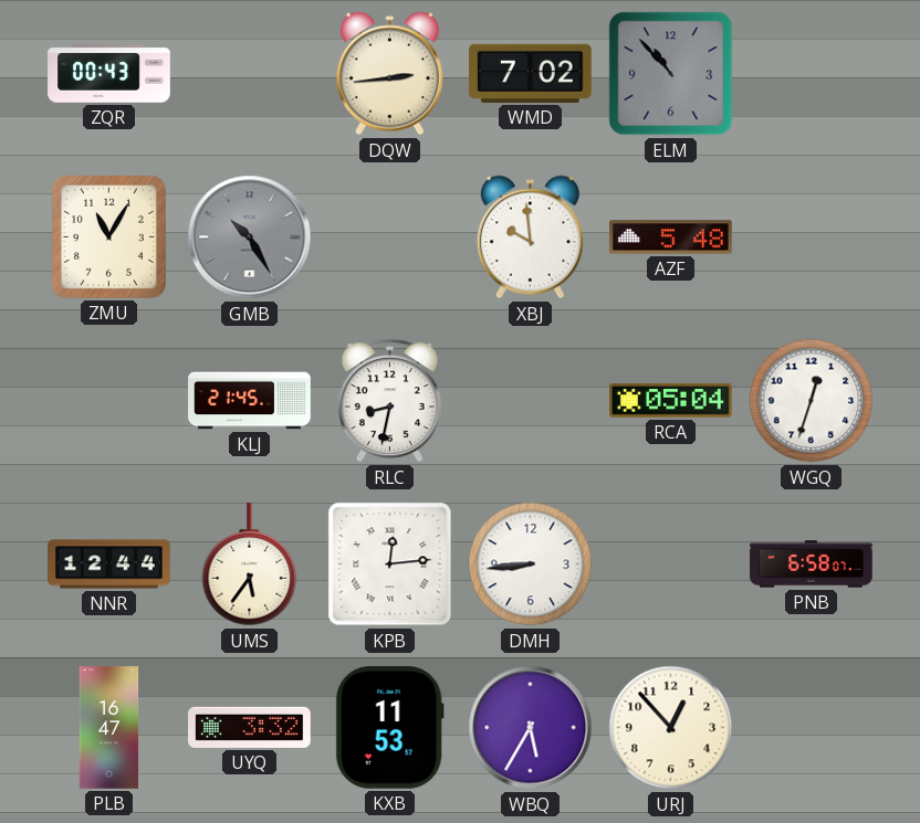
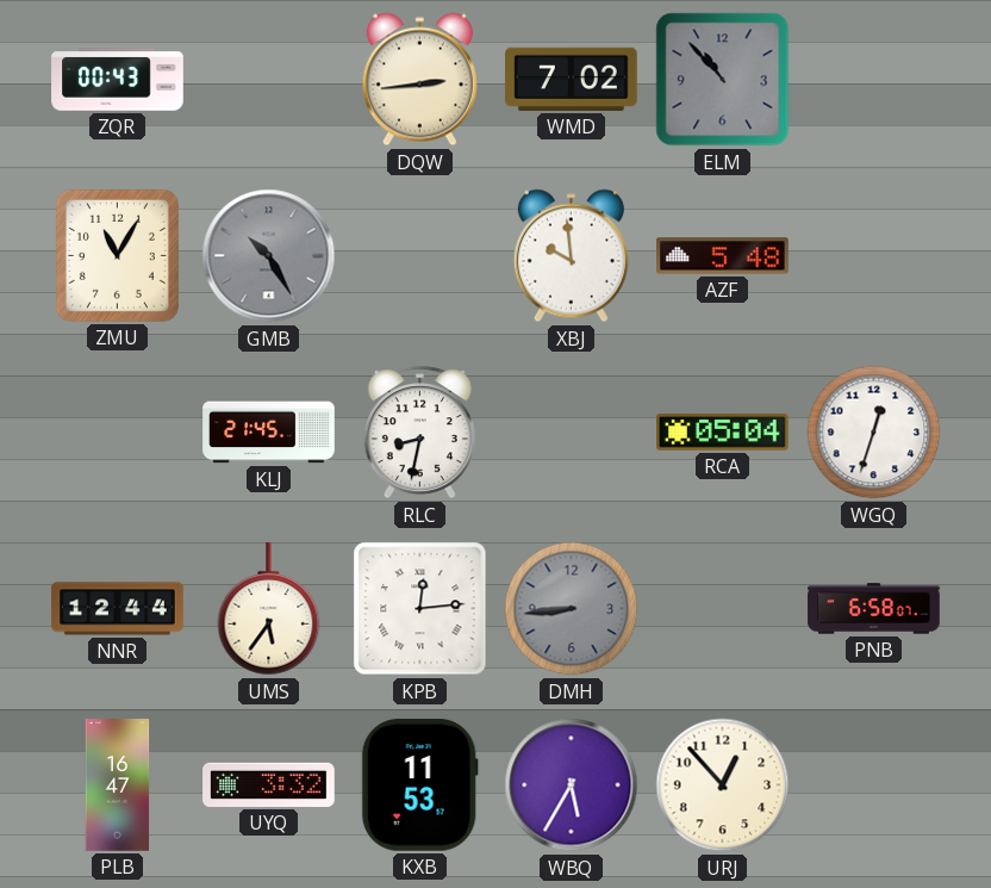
DMH dial: white -> grey (572, 609)
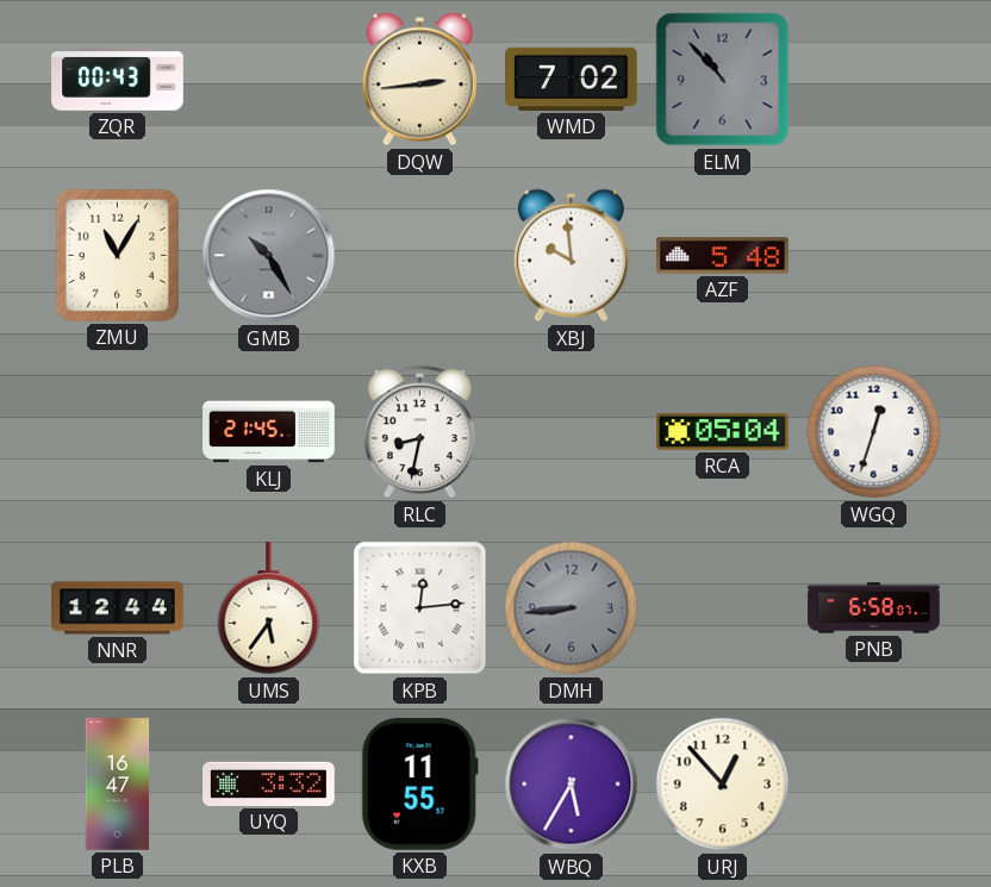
KXB: 11:53 -> 11:55 (419, 785)
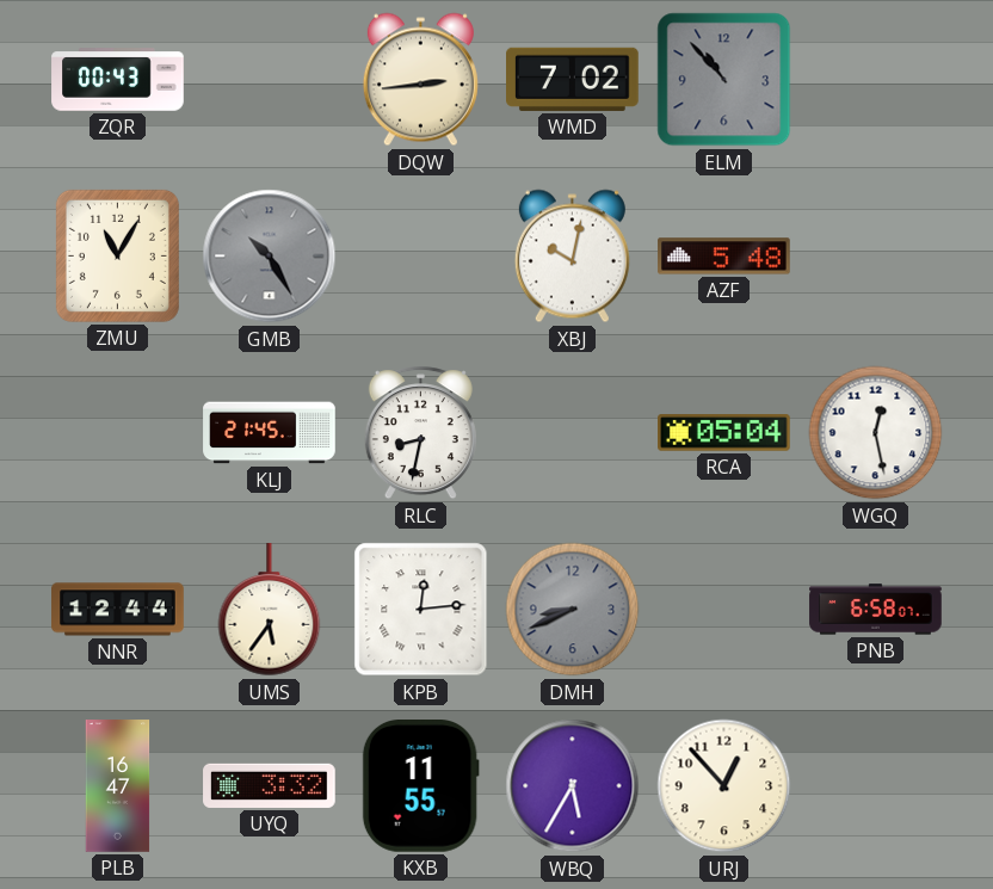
XBJ: 9:59 -> 10:02 (572, 257)
WGQ: 12:33 -> 12:28 (876, 433)
DMH: 8:44 -> 8:41 (573, 610)
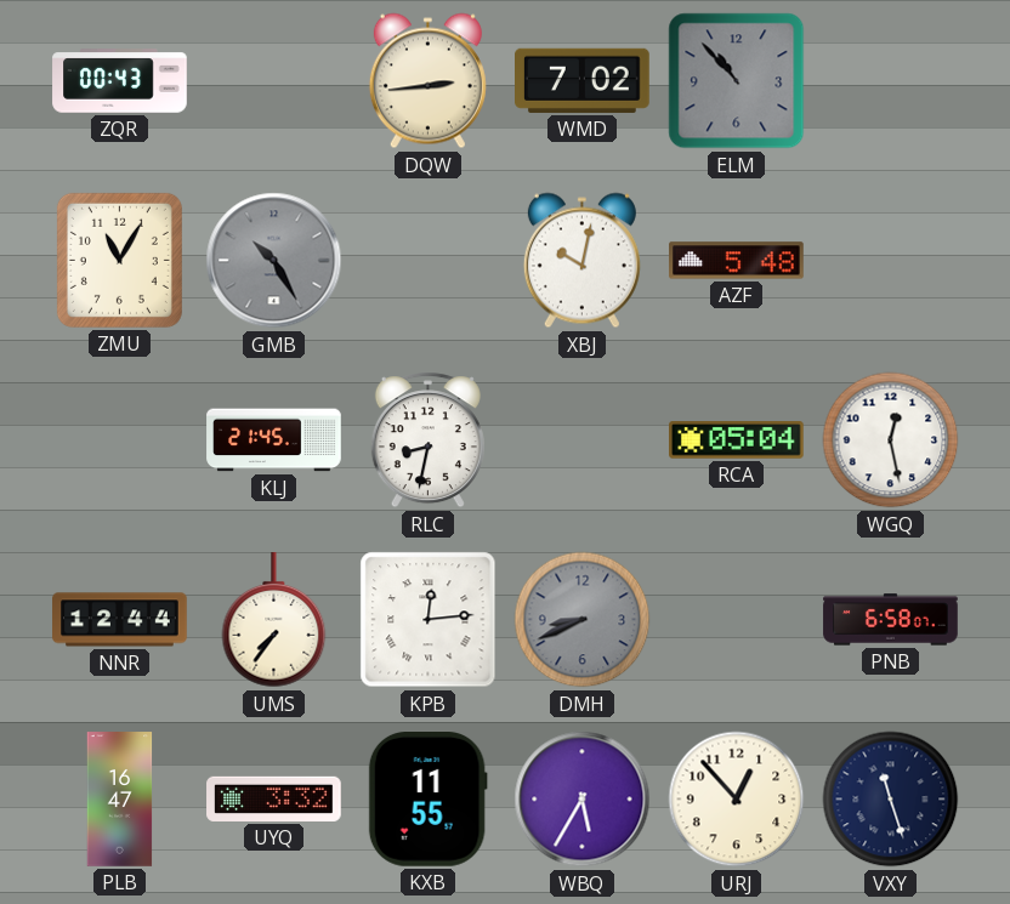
UMS: 5:36 -> 7:36 (274, 620)
VXY: none -> 11:27 (891, 800)
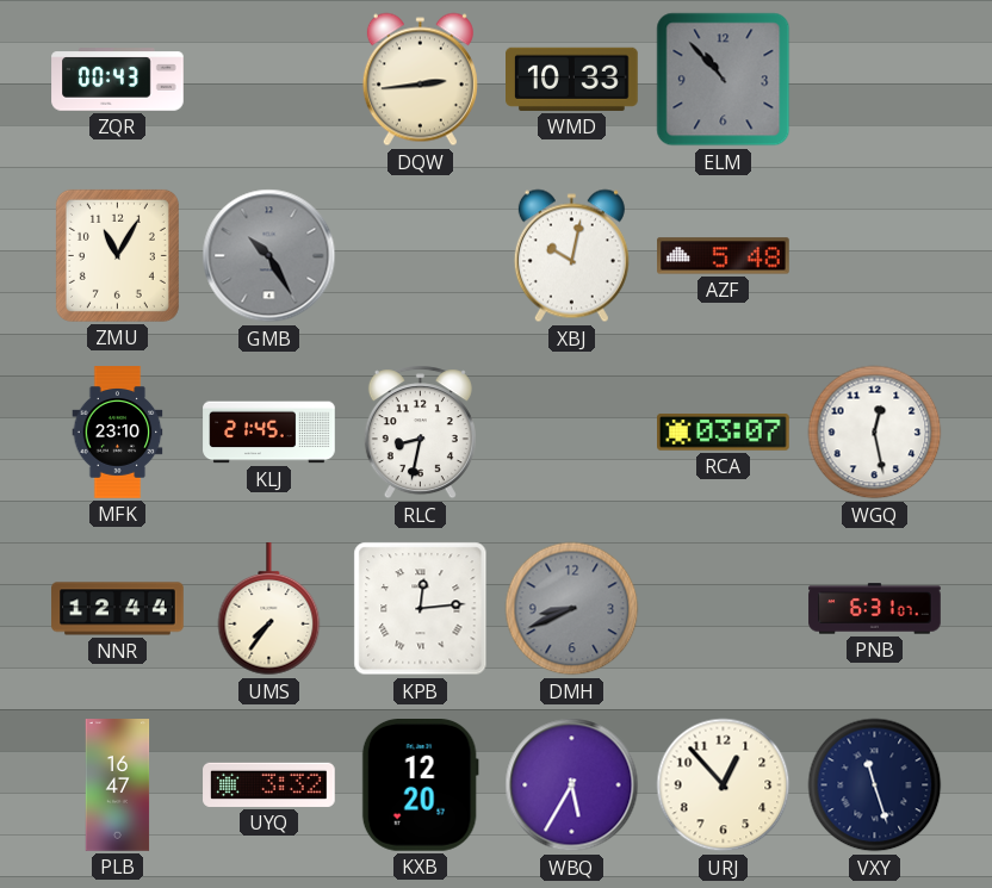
WMD: 7:02 -> 10:33 (572, 79)
MFK: none -> 23:10 (118, 433)
RCA: 05:04 -> 03:07 (724, 433)
PNB: 6:58 -> 6:31 (875, 609)
KXB: 11:55 -> 12:20 (420, 785)
